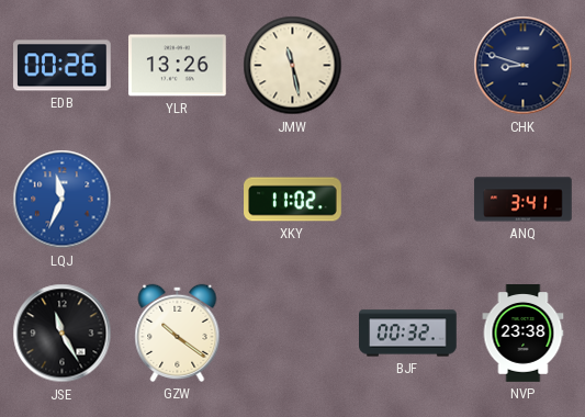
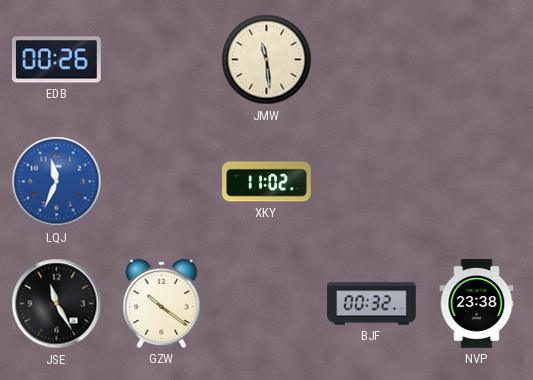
YLR: 13:26 -> none (178, 66)
JMW: 11:28 -> 11:29 (267, 60)
CHK: 8:48 -> none (524, 66)
ANQ: 3:41 -> none (524, 200)
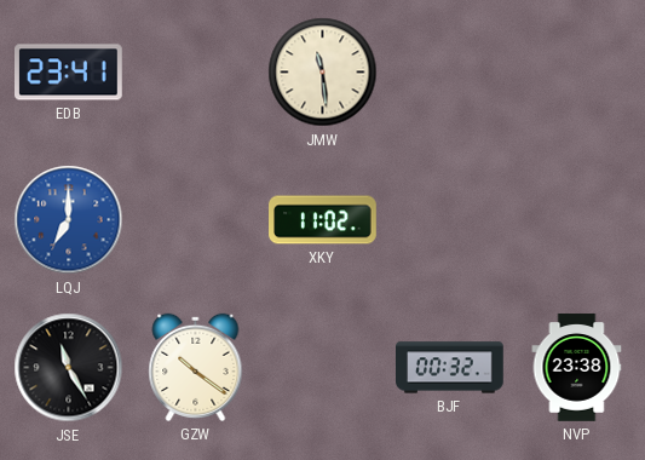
EDB: 00:26 -> 23:41 (69, 73)
LQJ: 11:34 -> 7:00 (69, 220)
